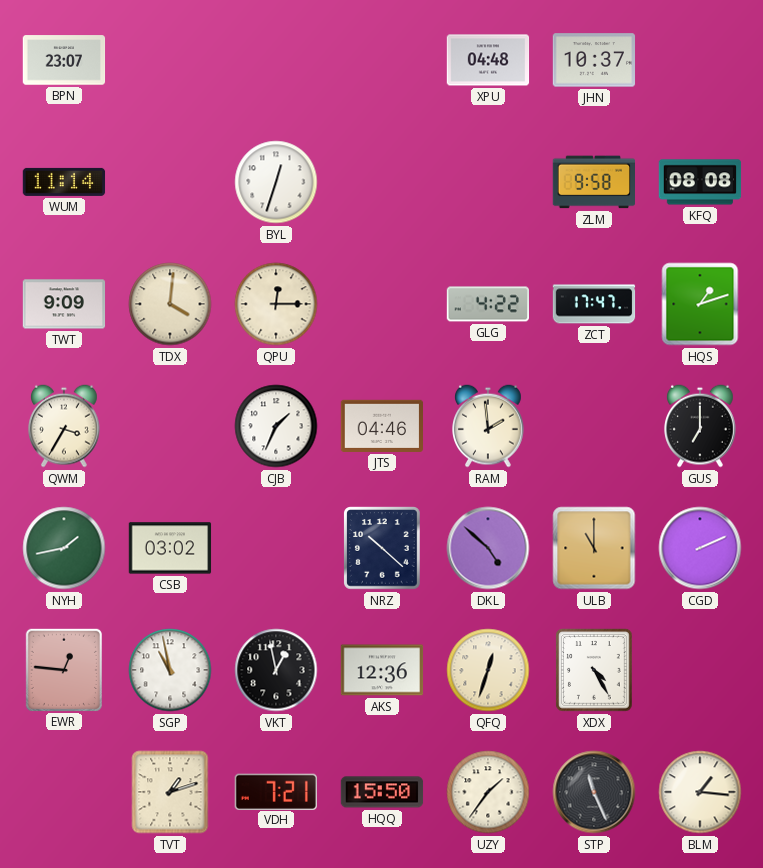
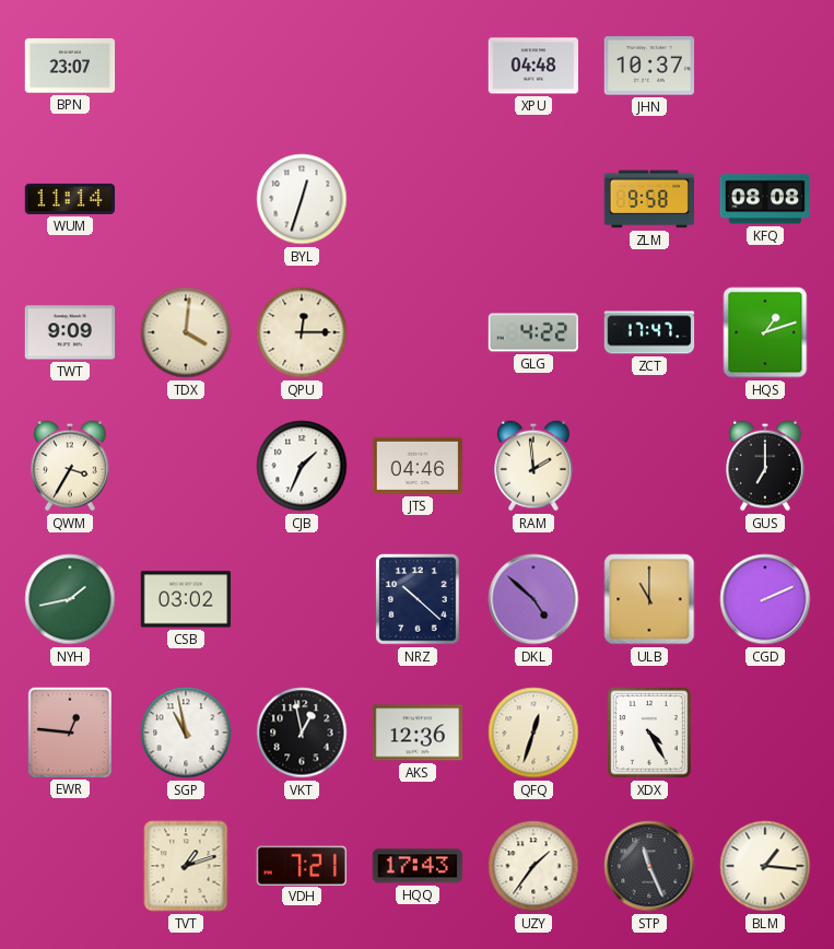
HQQ: 15:50 -> 17:43 (418, 866)
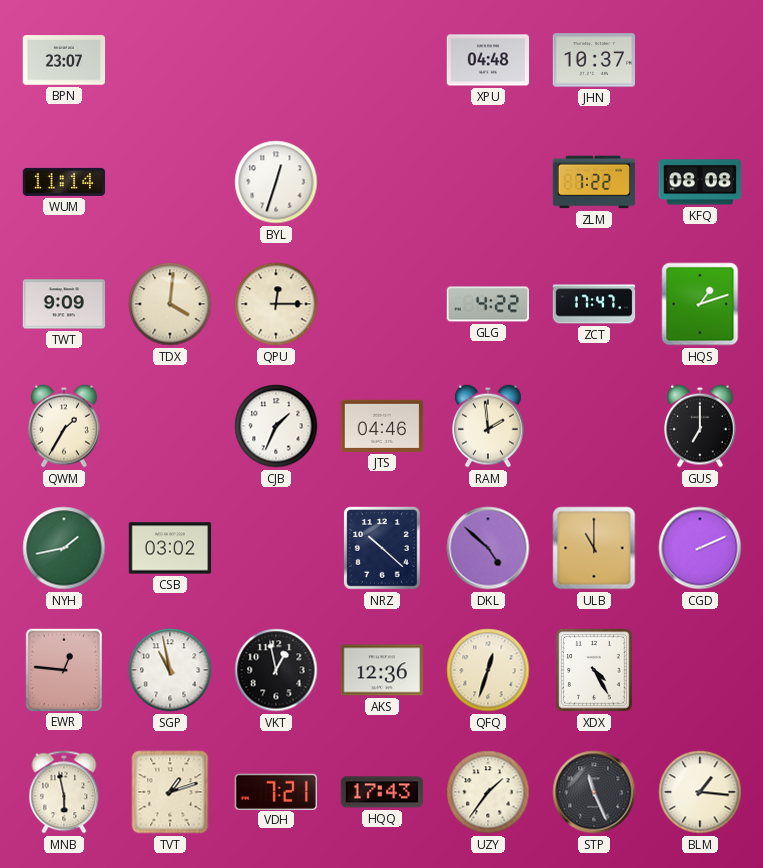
ZLM: 9:58 -> 7:22 (594, 182)
QWM: 3:35 -> 1:35 (65, 426)
MNB: none -> 5:58 (64, 792)
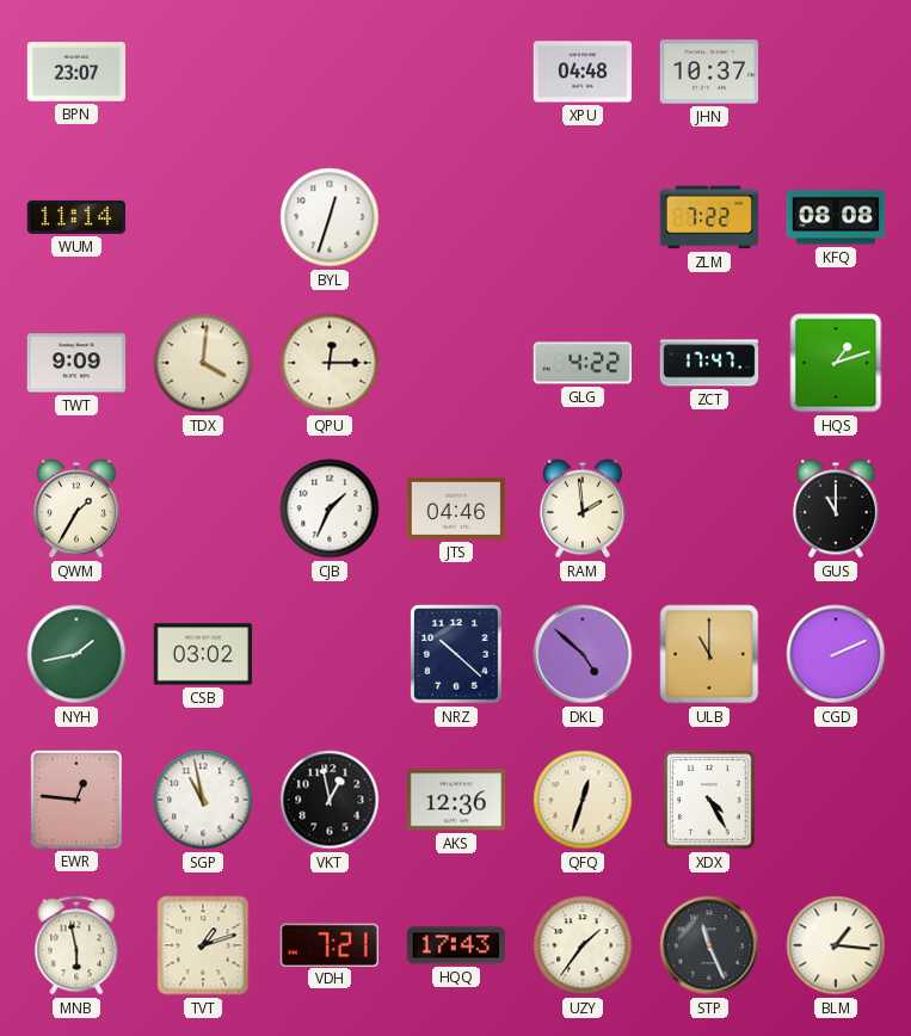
GUS: 7:00 -> 11:00 (837, 508)
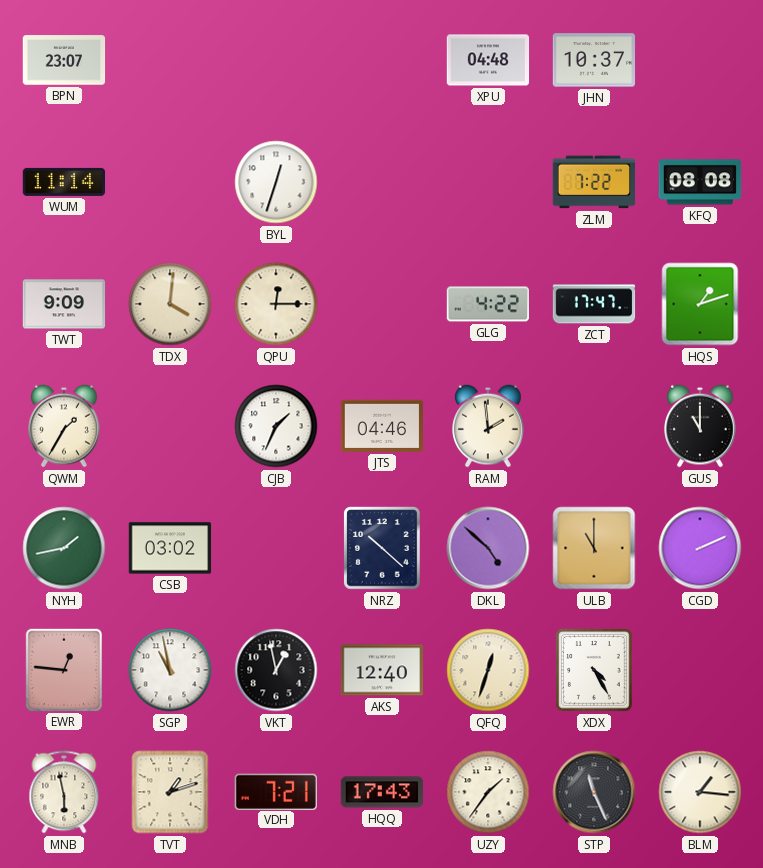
AKS: 12:36 -> 12:40 (382, 670)
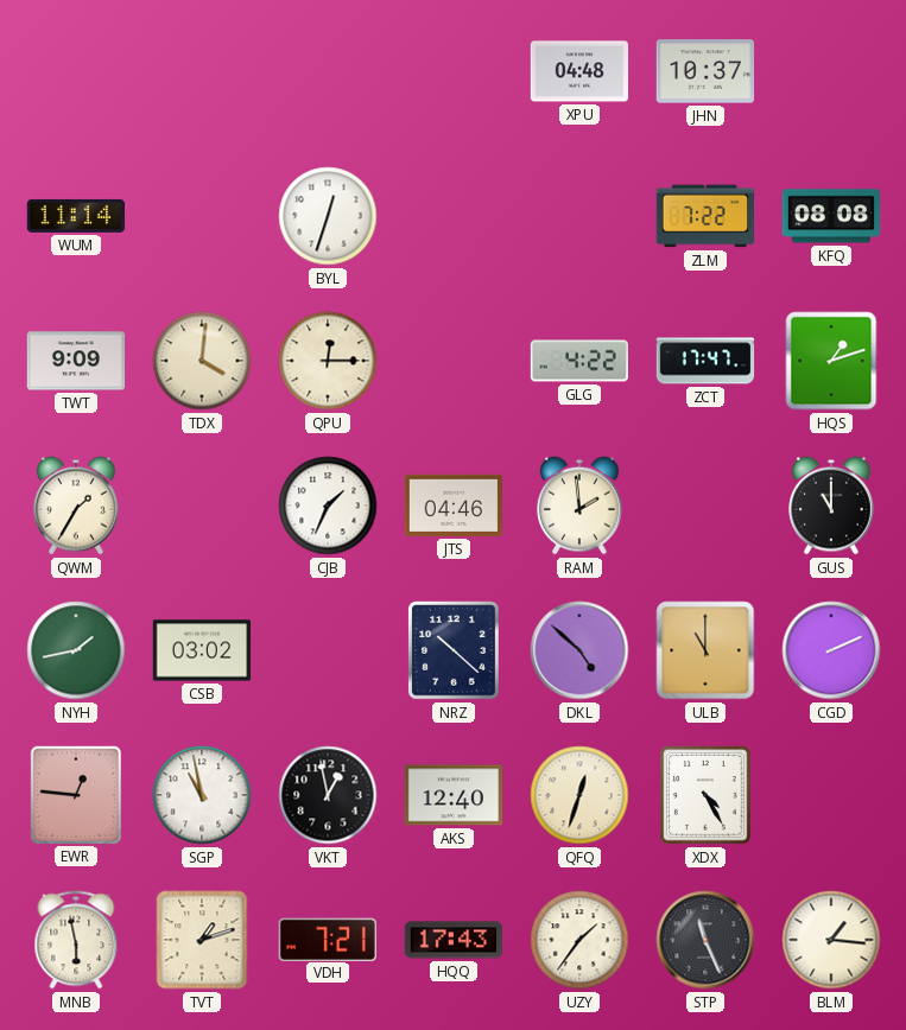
BPN: 23:07 -> none (64, 60)
